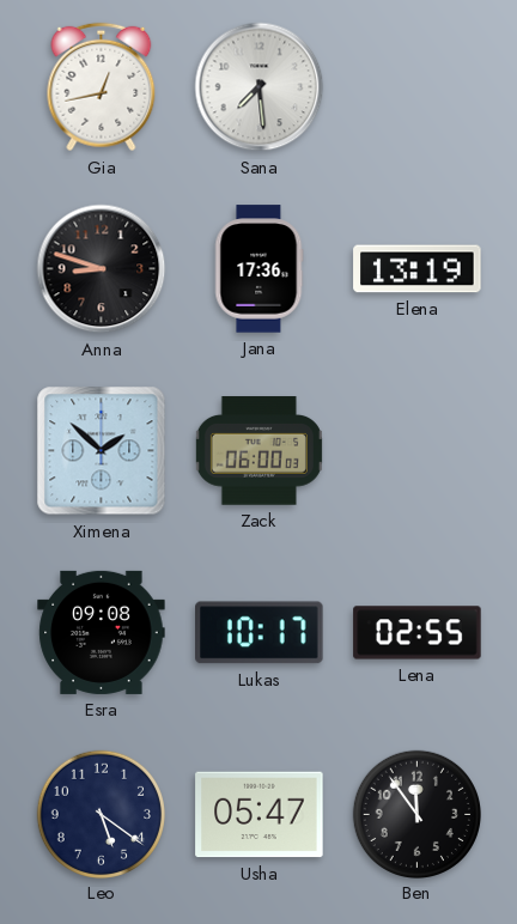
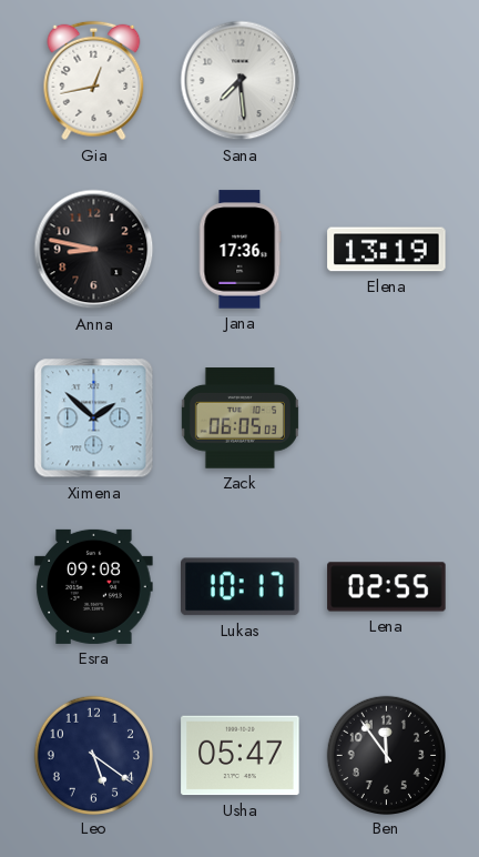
Anna: 8:48 -> 8:47 (94, 250)
Zack: 06:00 -> 06:05 (239, 419)
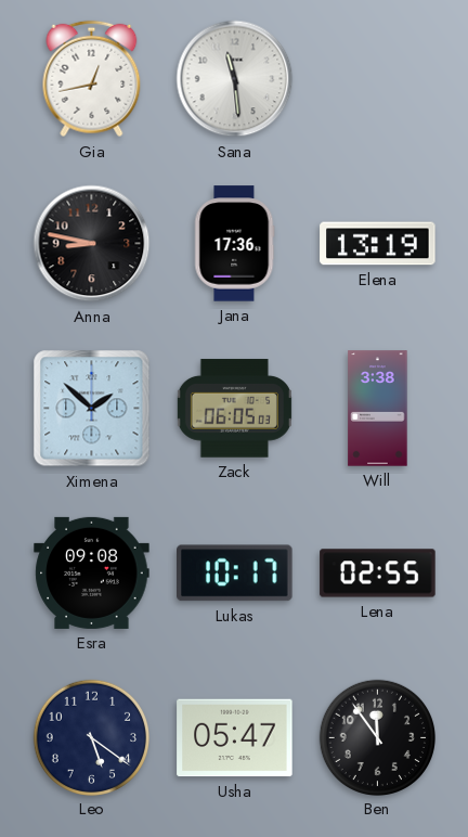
Sana: 7:29 -> 11:29 (235, 79)
Will: none -> 3:38 (378, 409)
